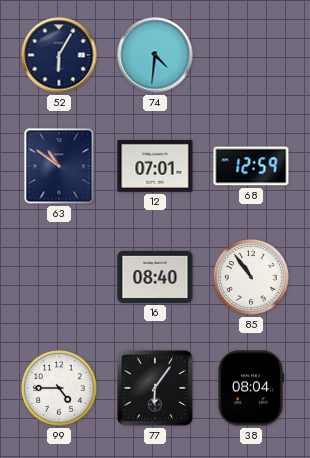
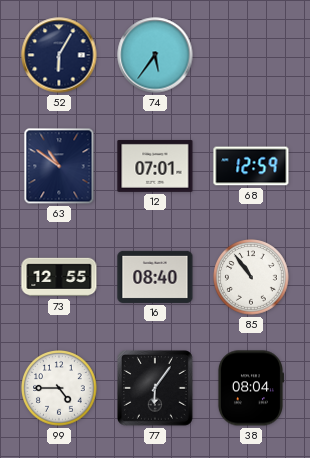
74: 4:31 -> 5:36 (155, 55)
73: none -> 12:55 (59, 277)
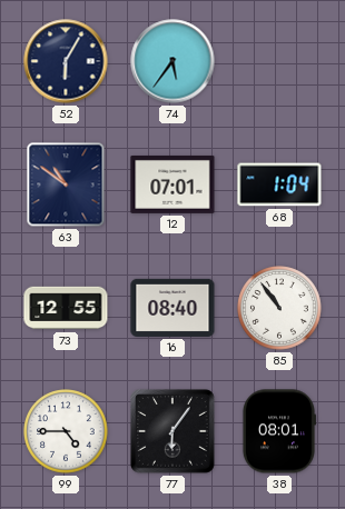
68: 12:59 -> 1:04 (279, 184)
38: 08:04 -> 08:01 (278, 431)
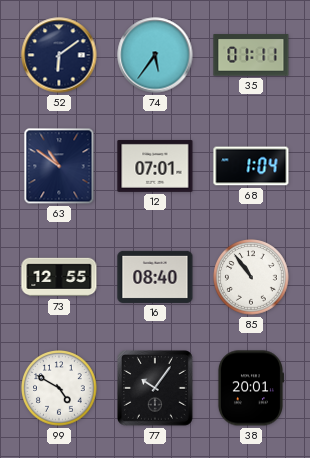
52: 6:05 -> 6:09 (59, 55)
35: none -> 01:11 (251, 55)
99: 4:45 -> 4:50 (59, 388)
77: 6:06 -> 10:06 (156, 389)
38: 08:01 -> 20:01 (250, 388)
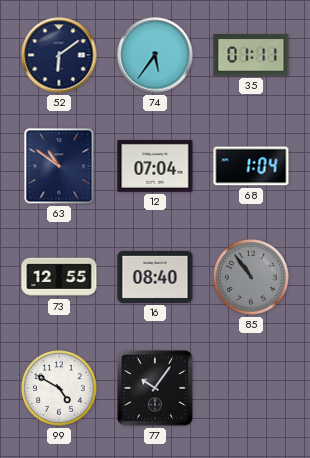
12: 07:01 -> 07:04 (155, 166)
85 dial: white -> grey (251, 277)
38: 20:01 -> none (250, 388)
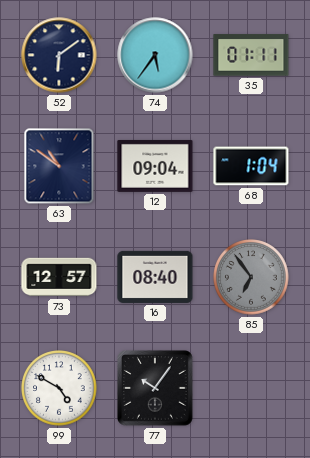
12: 07:04 -> 09:04 (155, 166)
73: 12:55 -> 12:57 (59, 277)
85: 10:54 -> 6:54 (251, 277)
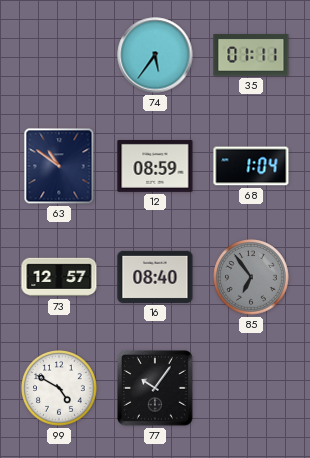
52: 6:09 -> none (59, 55)
12: 09:04 -> 08:59 (155, 166)
